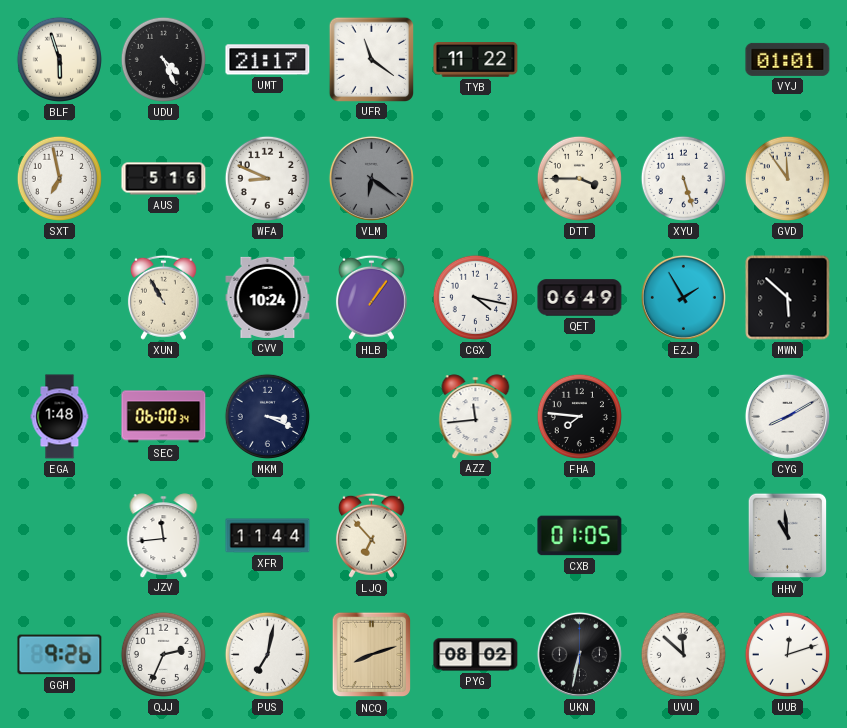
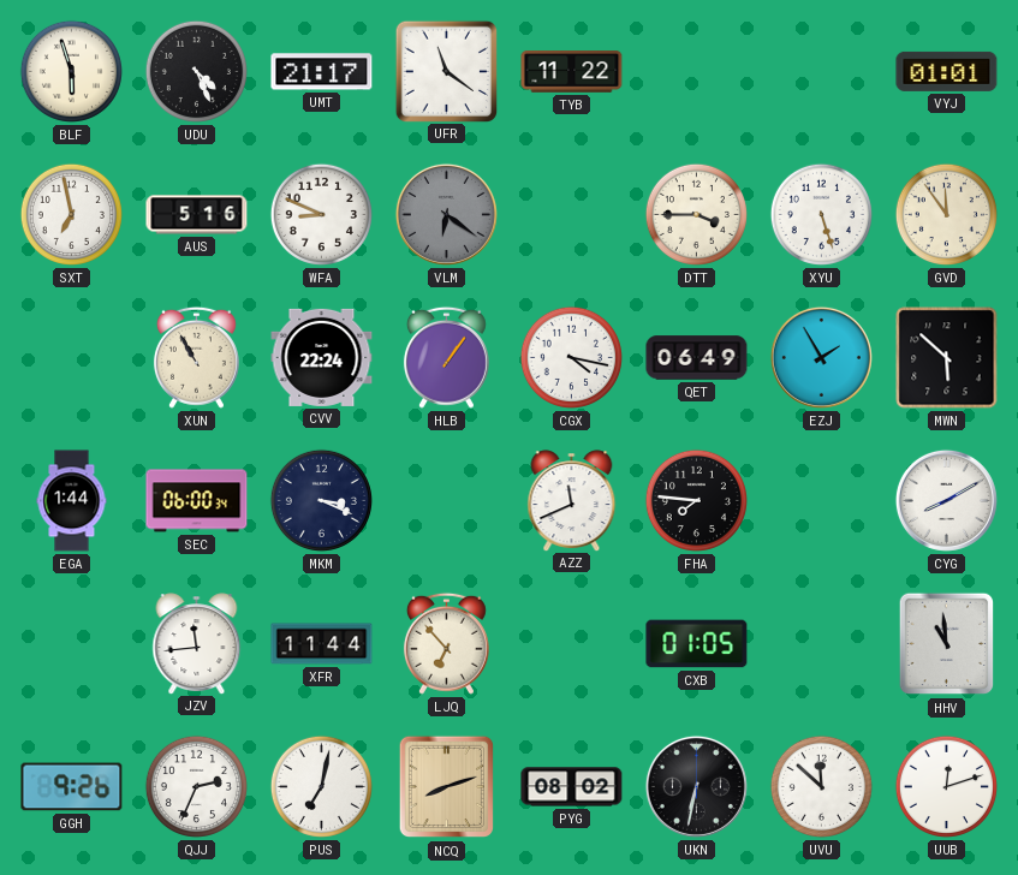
CVV: 10:24 -> 22:24 (322, 357)
EGA: 1:48 -> 1:44 (72, 501)
AZZ: 11:44 -> 11:41 (572, 500)
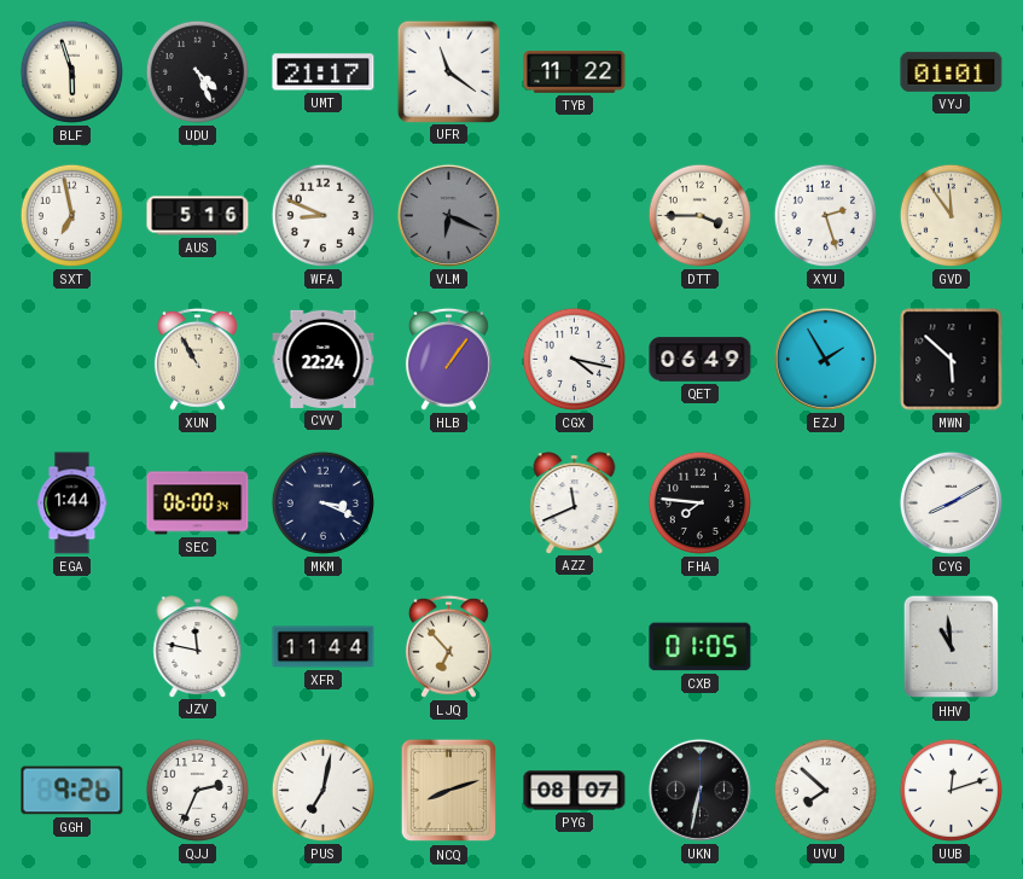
VLM: 6:21 -> 6:19 (448, 215)
XYU: 5:27 -> 2:27 (825, 215)
JZV: 11:44 -> 11:47 (198, 646)
PYG: 08:02 -> 08:07 (575, 791)
UVU: 11:52 -> 7:52 (825, 790)
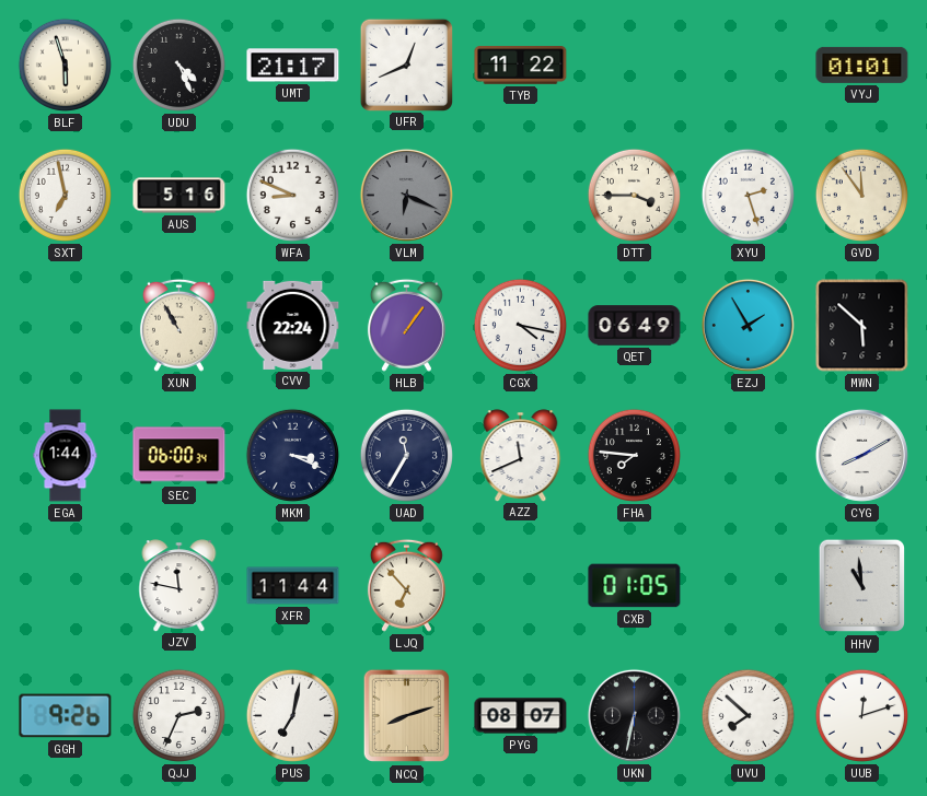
UFR: 11:21 -> 12:41 (406, 65)
UAD: none -> 11:35 (406, 455)
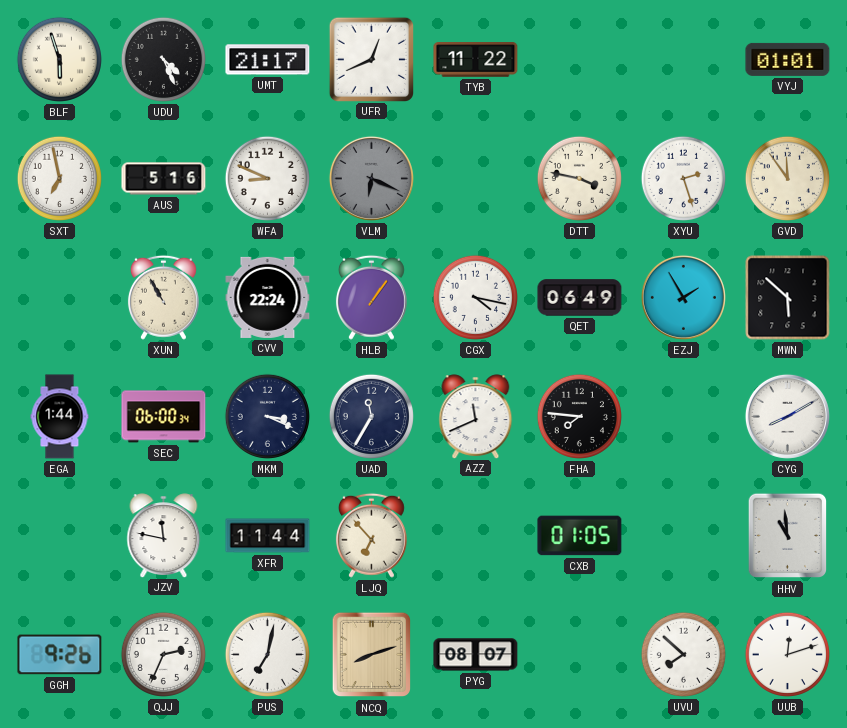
DTT: 3:45 -> 3:47 (579, 178)
UKN: 6:32 -> none (634, 715)
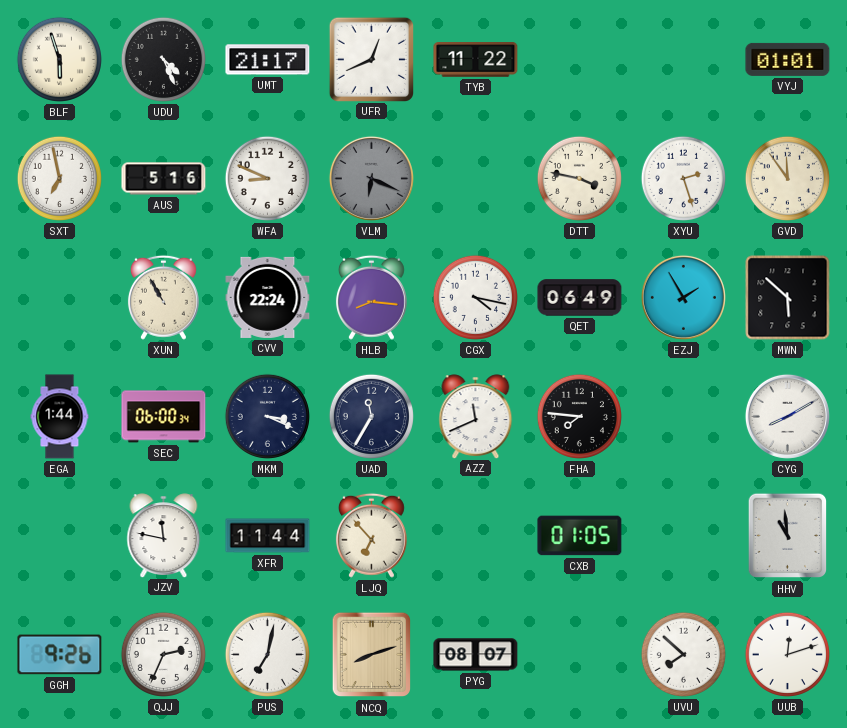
HLB: 1:06 -> 8:16 (371, 297)
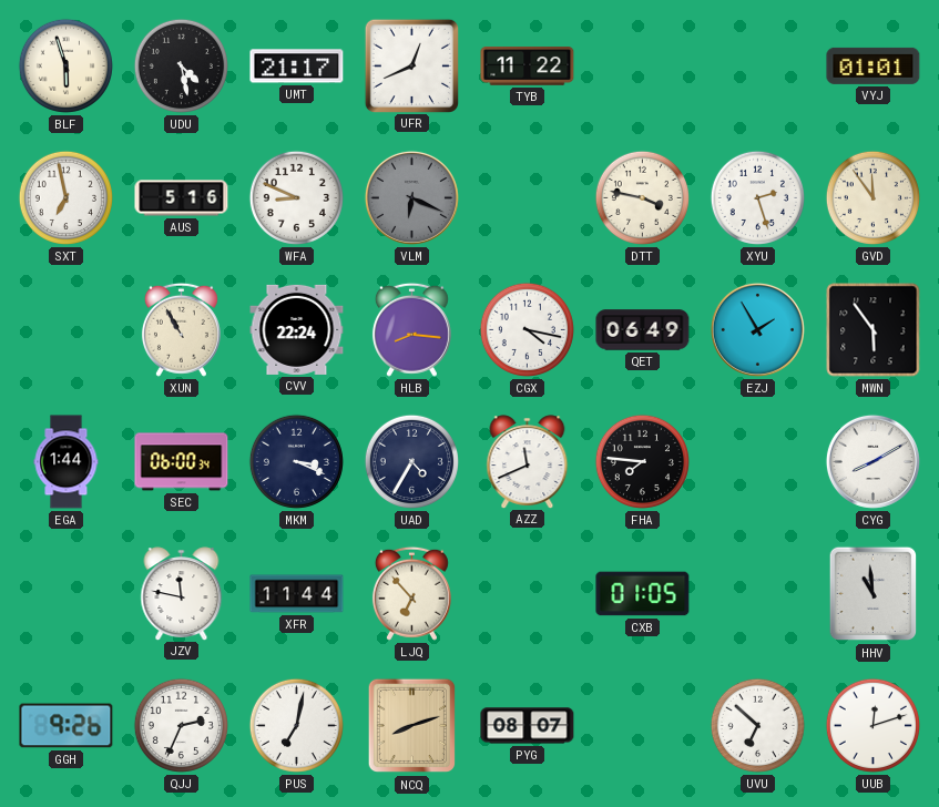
UDU: 4:26 -> 4:28 (181, 65)
MWN: 5:52 -> 5:54 (874, 330)
UAD: 11:35 -> 4:35 (411, 461)
UVU: 7:52 -> 6:52 (757, 725)
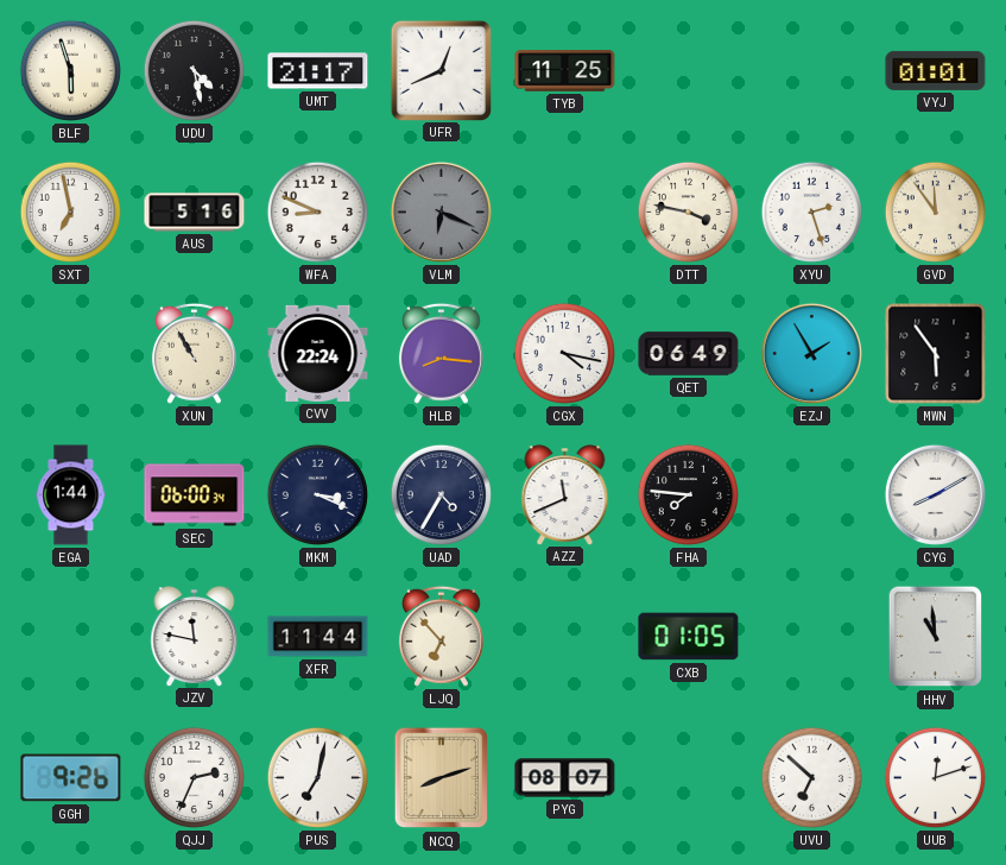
TYB: 11:22 -> 11:25 (565, 71)
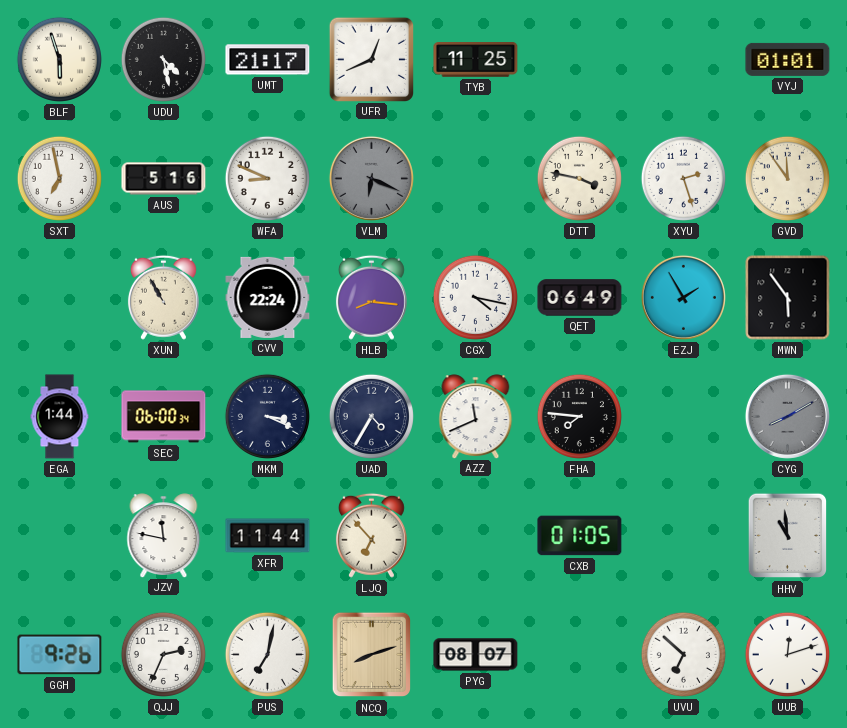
CYG dial: white -> grey (787, 416)
